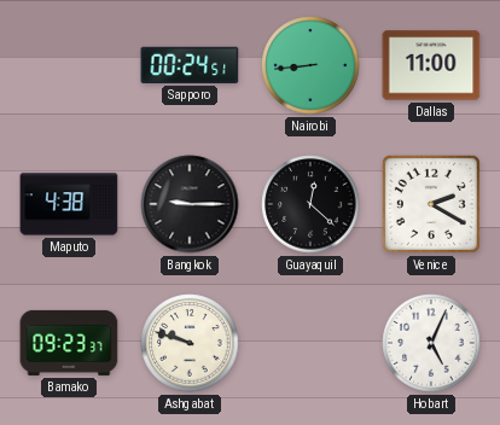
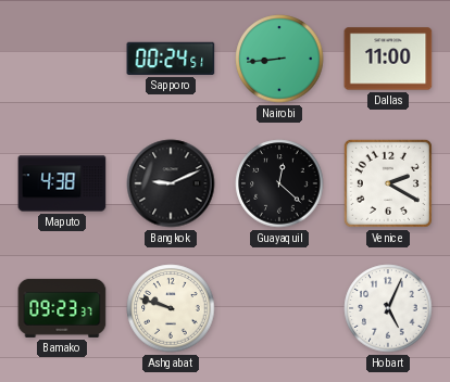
Bangkok: 9:15 -> 9:11 (171, 183)
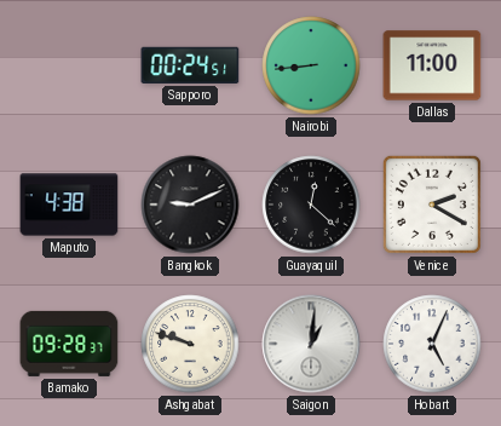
Bamako: 09:23 -> 09:28 (69, 344)
Saigon: none -> 1:01 (311, 344)
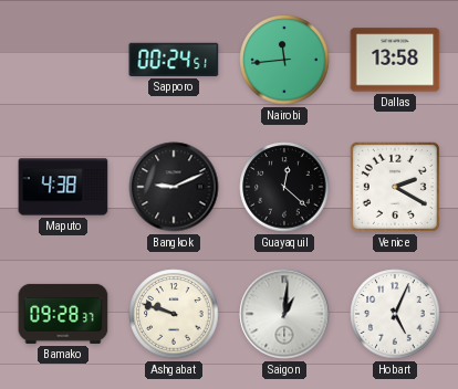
Nairobi: 8:44 -> 11:44 (284, 60)
Dallas: 11:00 -> 13:58 (395, 60)
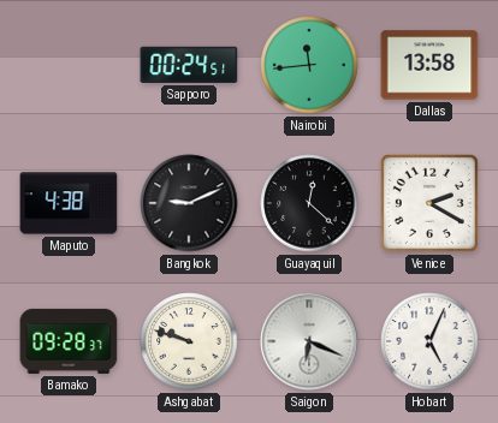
Saigon: 1:01 -> 6:19 (309, 341)
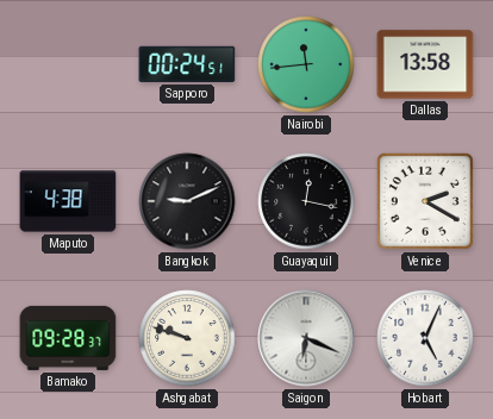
Guayaquil: 12:22 -> 12:17 (306, 201)
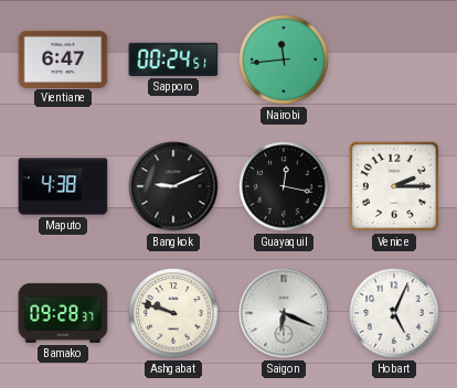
Vientiane: none -> 6:47 (63, 58)
Dallas: 13:58 -> none (425, 64)
Venice: 2:20 -> 2:15 (394, 186)
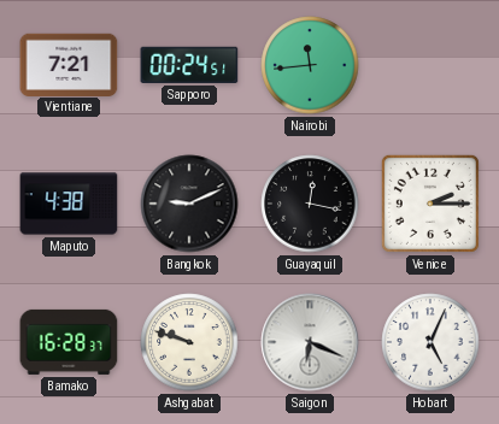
Vientiane: 6:47 -> 7:21 (69, 64)
Bamako: 09:28 -> 16:28 (69, 342)
